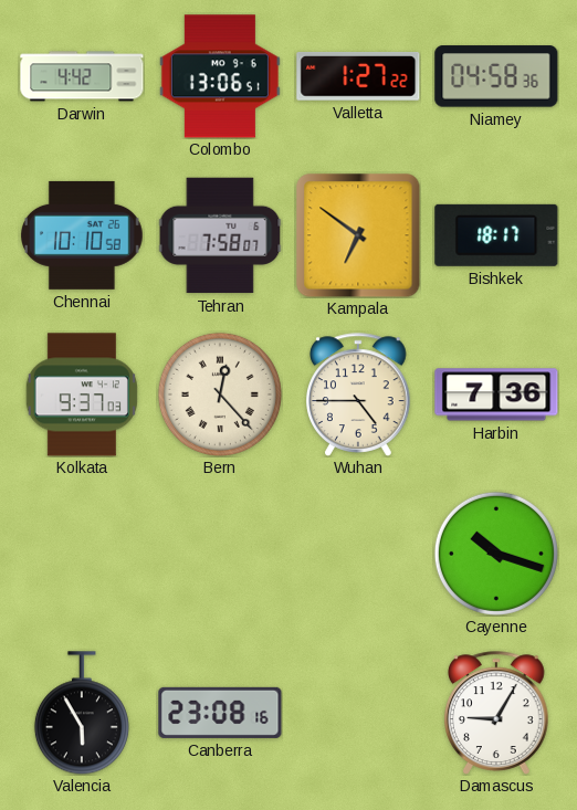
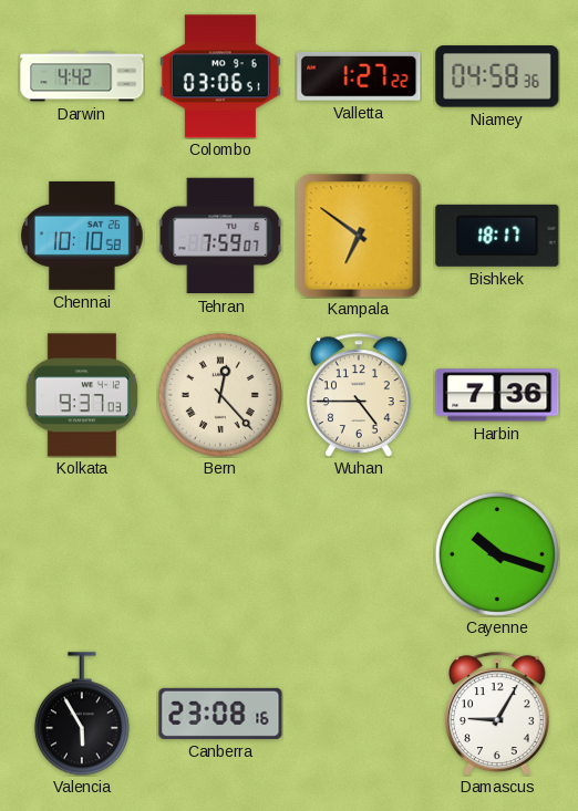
Colombo: 13:06 -> 03:06 (220, 76)
Tehran: 7:58 -> 7:59 (220, 236)
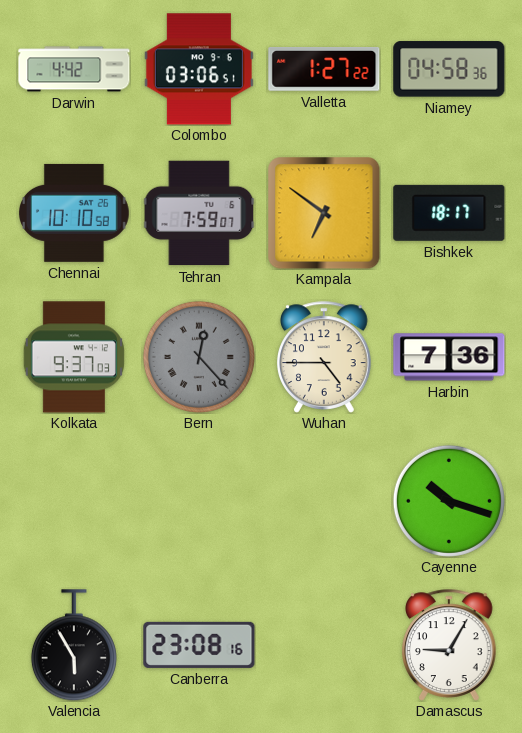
Bern dial: cream -> grey (199, 357)
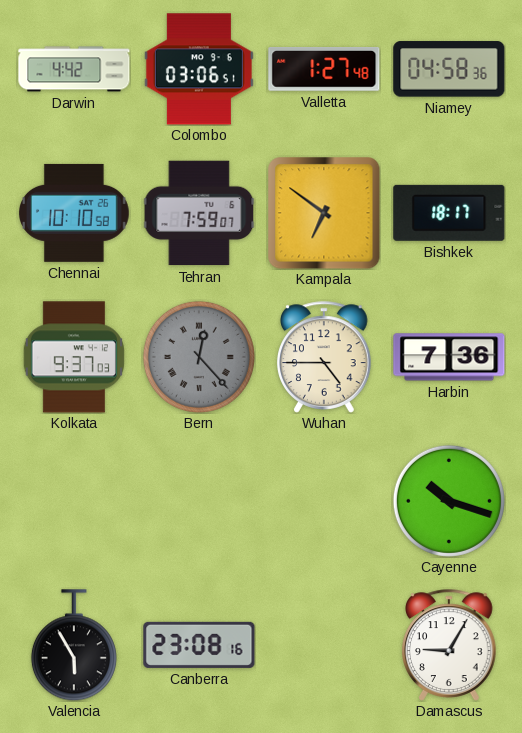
Valletta: 1:27:22 -> 1:27:48 (324, 70)
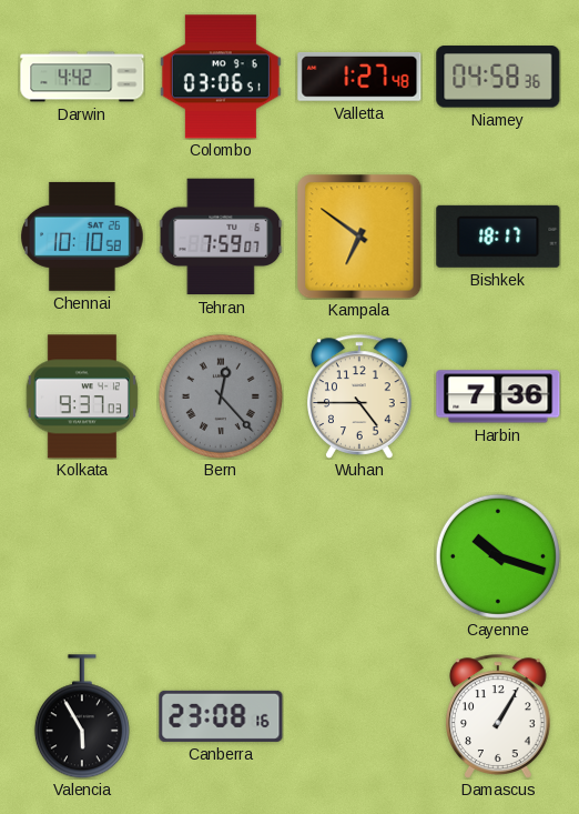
Damascus: 9:05 -> 1:05 (499, 716)
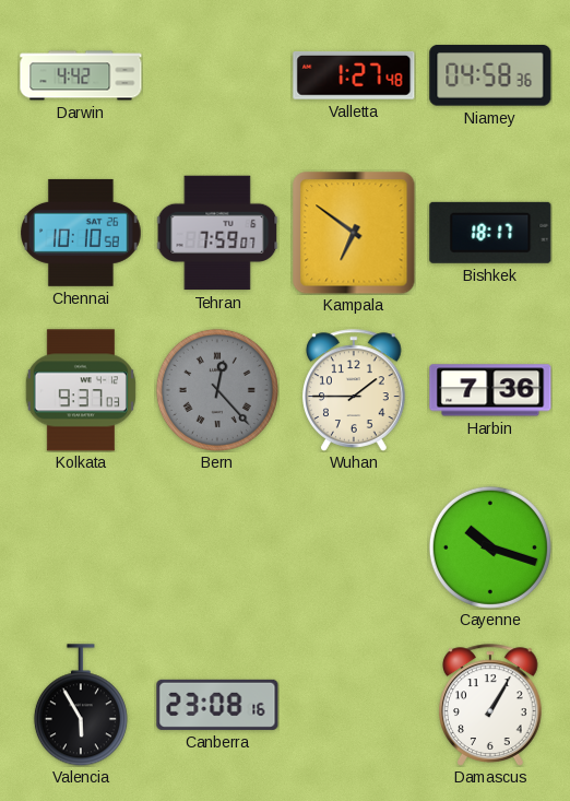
Colombo: 03:06 -> none (221, 77)
Wuhan: 4:45 -> 1:45 (355, 390)
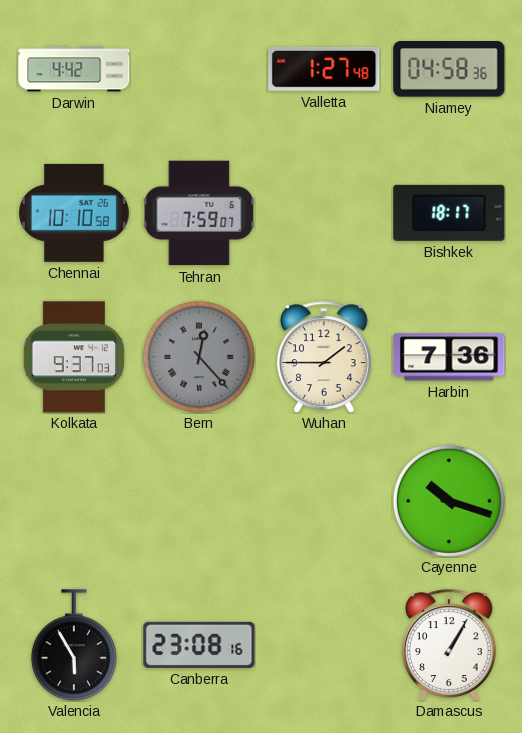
Kampala: 6:51 -> none (354, 233)
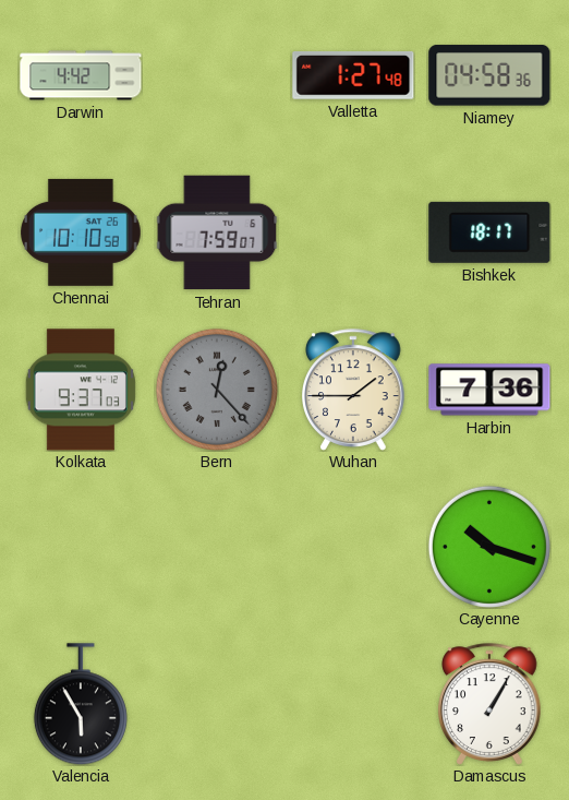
Canberra: 23:08 -> none (199, 645)
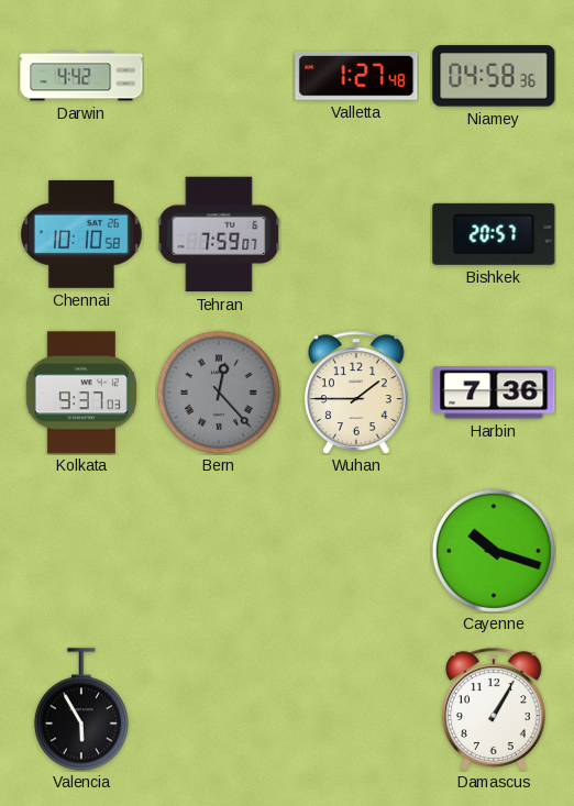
Bishkek: 18:17 -> 20:57 (494, 234)
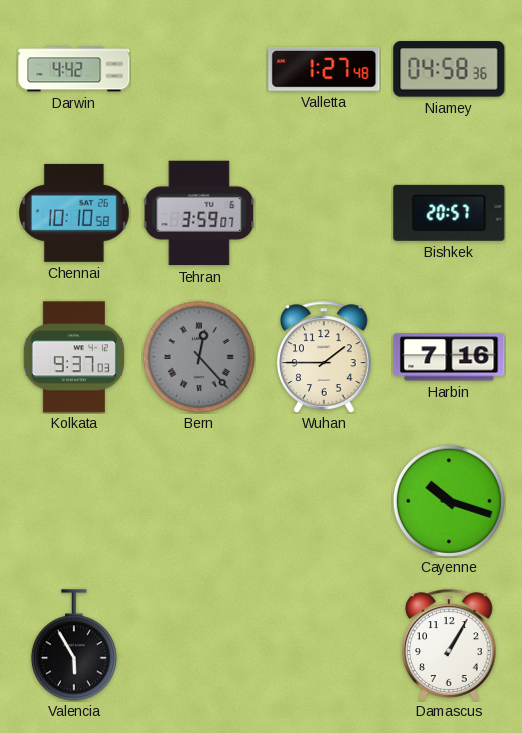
Tehran: 7:59 -> 3:59 (199, 213)
Harbin: 7:36 -> 7:16 (449, 357)
